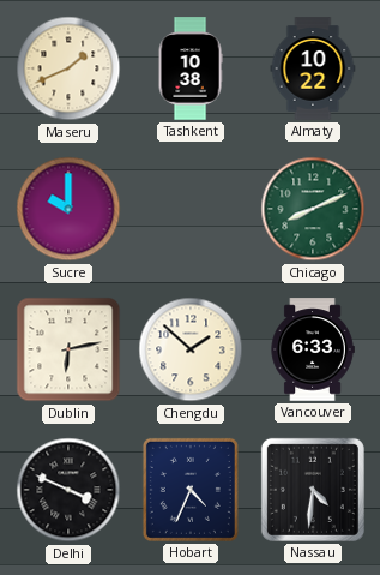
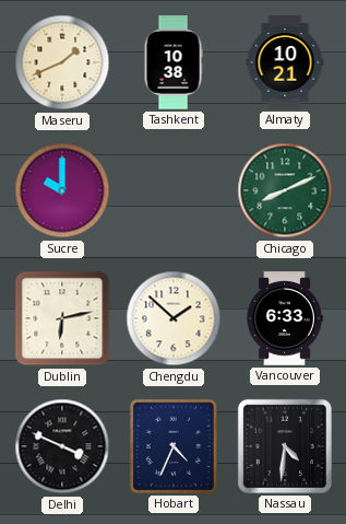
Almaty: 10:22 -> 10:21 (285, 62)
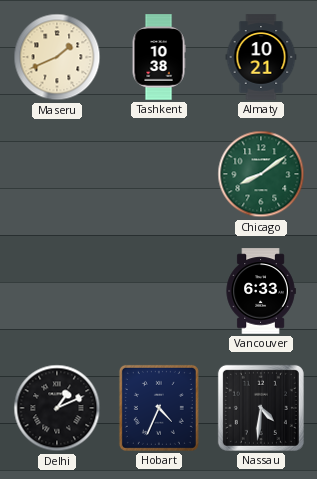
Sucre: 10:00 -> none (62, 190)
Chicago: 8:11 -> 8:09 (261, 174)
Dublin: 6:13 -> none (62, 318)
Chengdu: 1:52 -> none (174, 318)
Delhi: 3:49 -> 1:11 (57, 408)
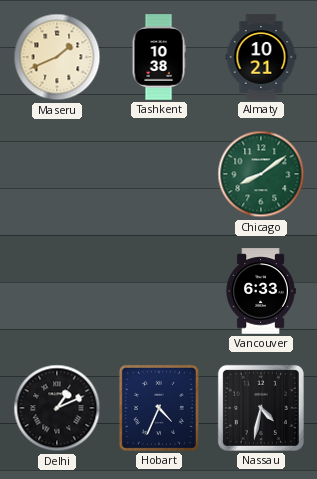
Nassau: 4:31 -> 4:32 (261, 408)
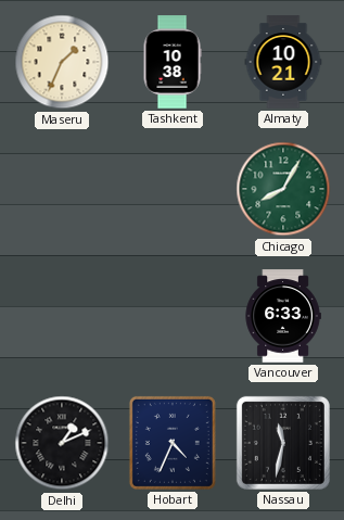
Maseru: 1:41 -> 1:34 (62, 62)
Chicago: 8:09 -> 8:05 (283, 189)
Nassau: 4:32 -> 11:32 (283, 443)
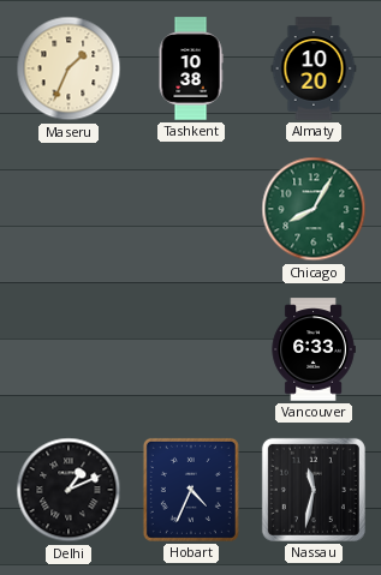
Almaty: 10:21 -> 10:20 (314, 68)
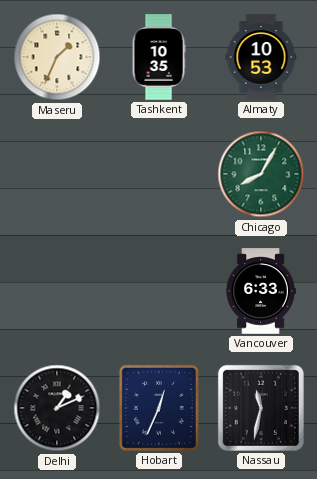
Tashkent: 10:38 -> 10:35 (159, 57)
Almaty: 10:20 -> 10:53 (261, 57)
Hobart: 4:34 -> 12:34 (159, 408)
